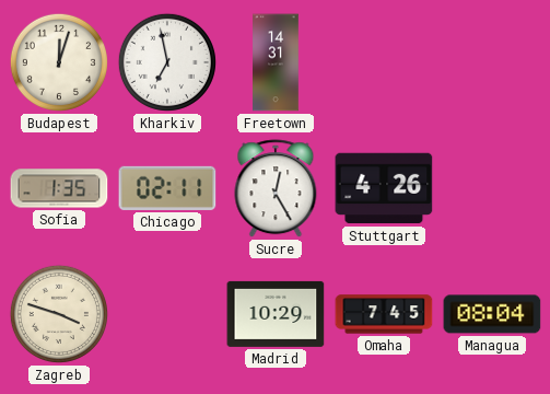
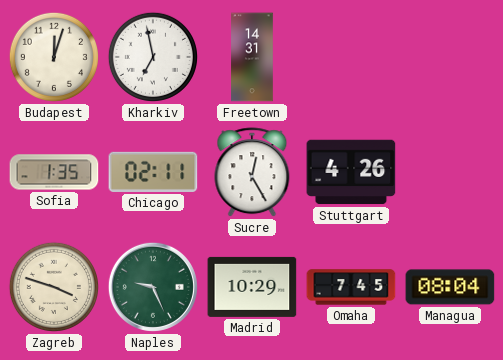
Naples: none -> 9:26 (153, 287)
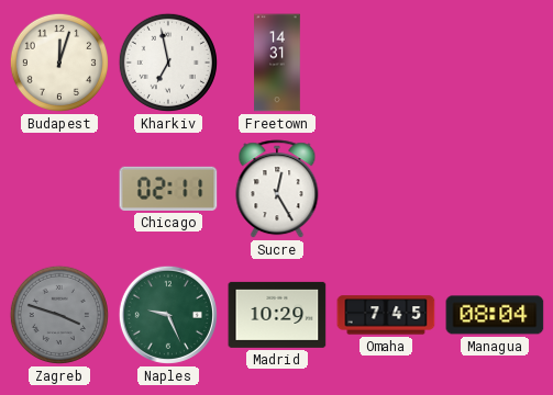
Sofia: 1:35 -> none (54, 172)
Stuttgart: 4:26 -> none (351, 172)
Zagreb dial: cream -> grey (59, 315)
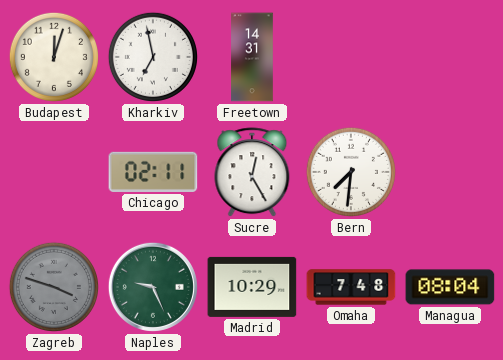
Bern: none -> 7:31 (351, 172)
Omaha: 7:45 -> 7:48 (351, 287)
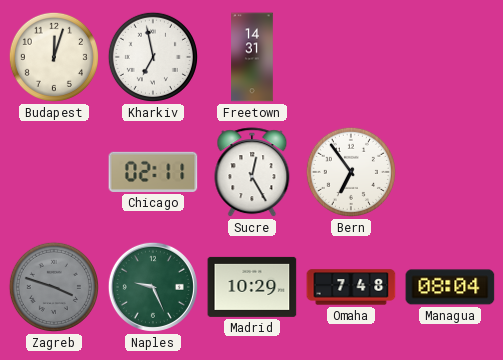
Bern: 7:31 -> 6:54 (351, 172)
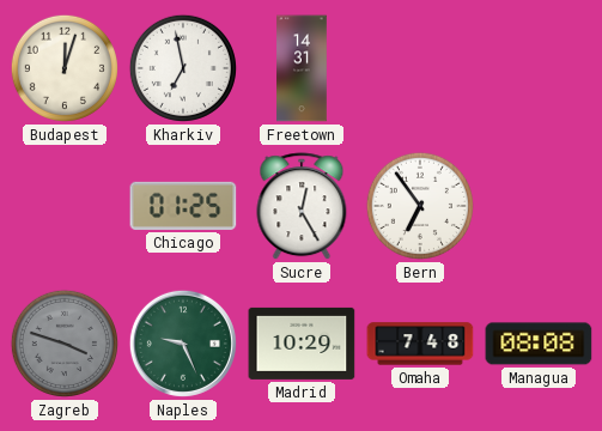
Chicago: 02:11 -> 01:25 (183, 206)
Managua: 08:04 -> 08:08 (539, 344)
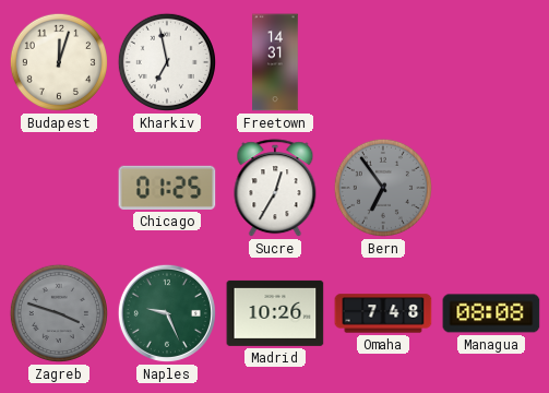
Sucre: 12:25 -> 12:35 (275, 189)
Bern dial: white -> grey (383, 188)
Madrid: 10:29 -> 10:26 (275, 313)
